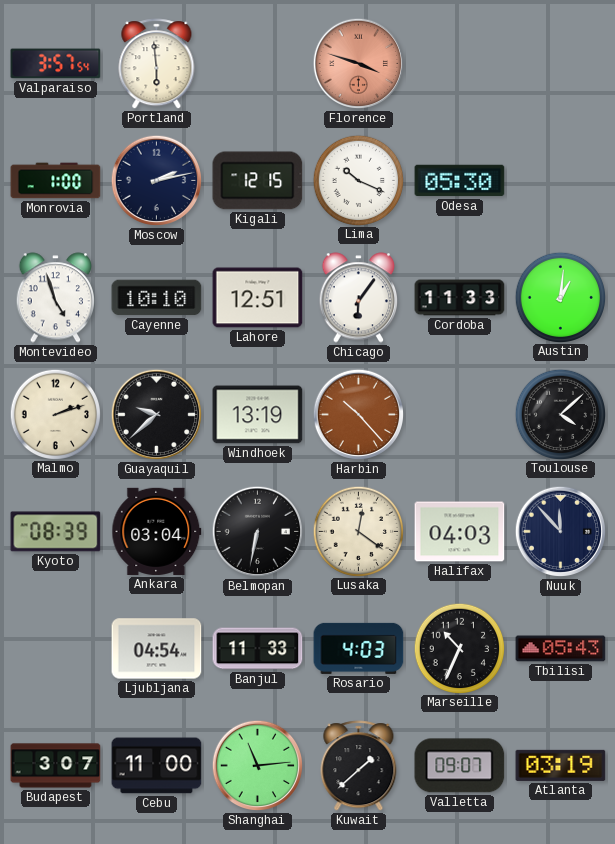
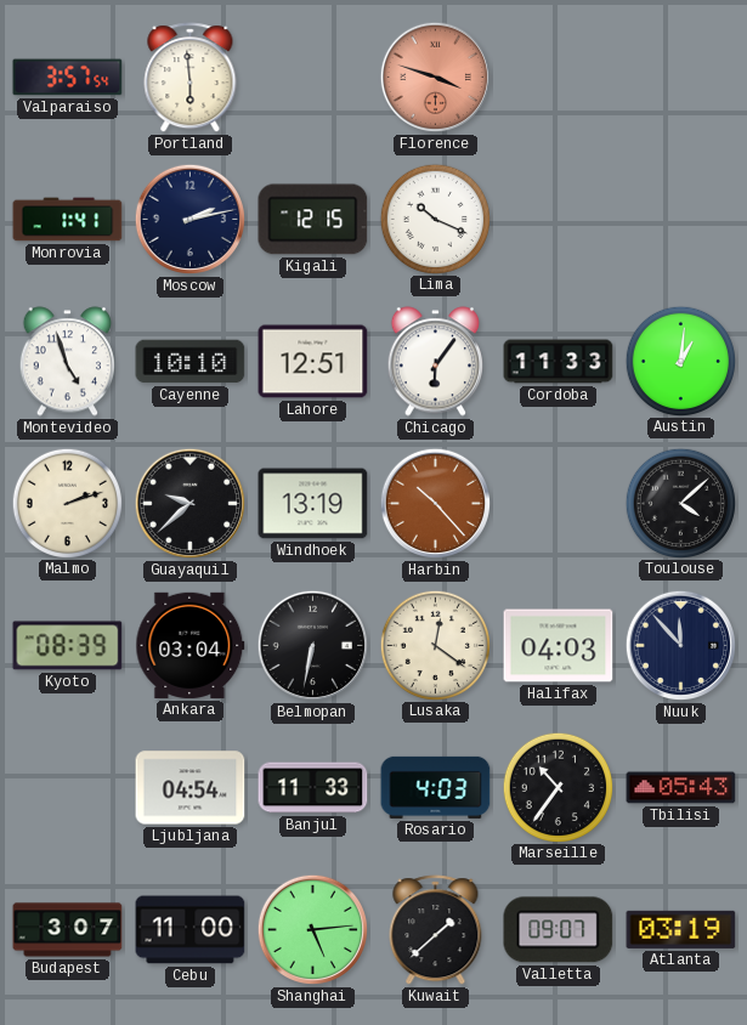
Monrovia: 1:00 -> 1:41 (68, 220)
Odesa: 05:30 -> none (460, 181)
Marseille: 10:34 -> 10:36 (558, 787)
Shanghai: 11:14 -> 5:14 (313, 930)
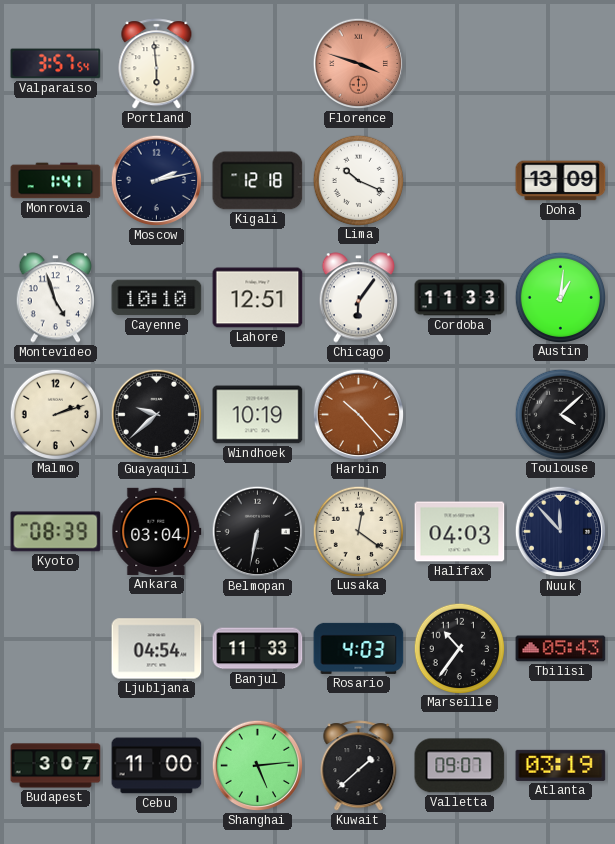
Kigali: 12:15 -> 12:18 (258, 181)
Doha: none -> 13:09 (561, 181)
Windhoek: 13:19 -> 10:19 (258, 415)
